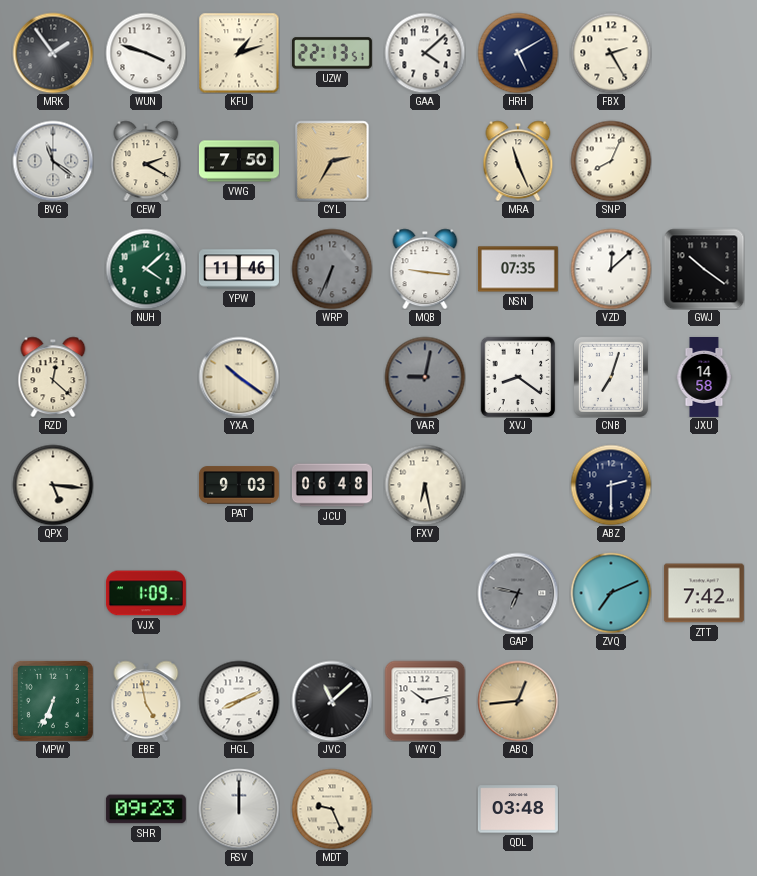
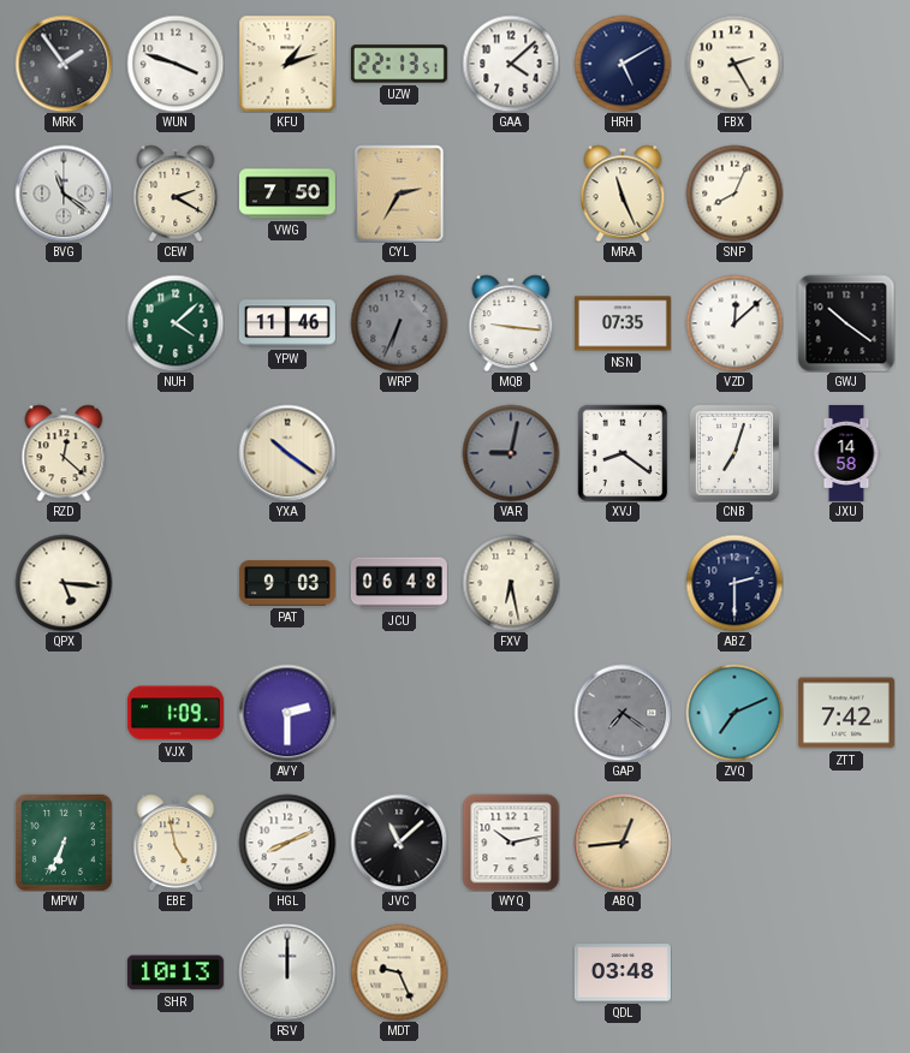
AVY: none -> 2:30 (287, 713)
GAP: 6:47 -> 7:21 (623, 713)
SHR: 09:23 -> 10:13 (176, 972)
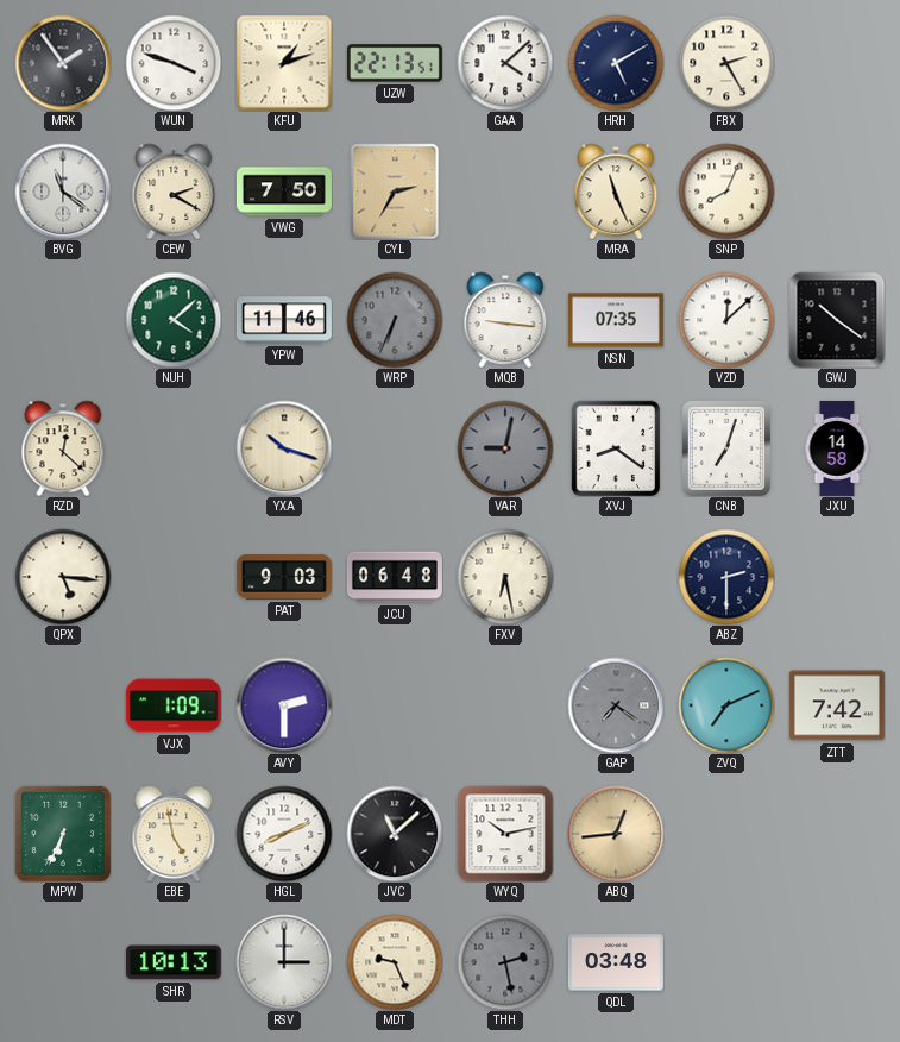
YXA: 10:21 -> 10:18 (284, 448)
RSV: 12:00 -> 3:00 (284, 962)
THH: none -> 2:28 (505, 962)
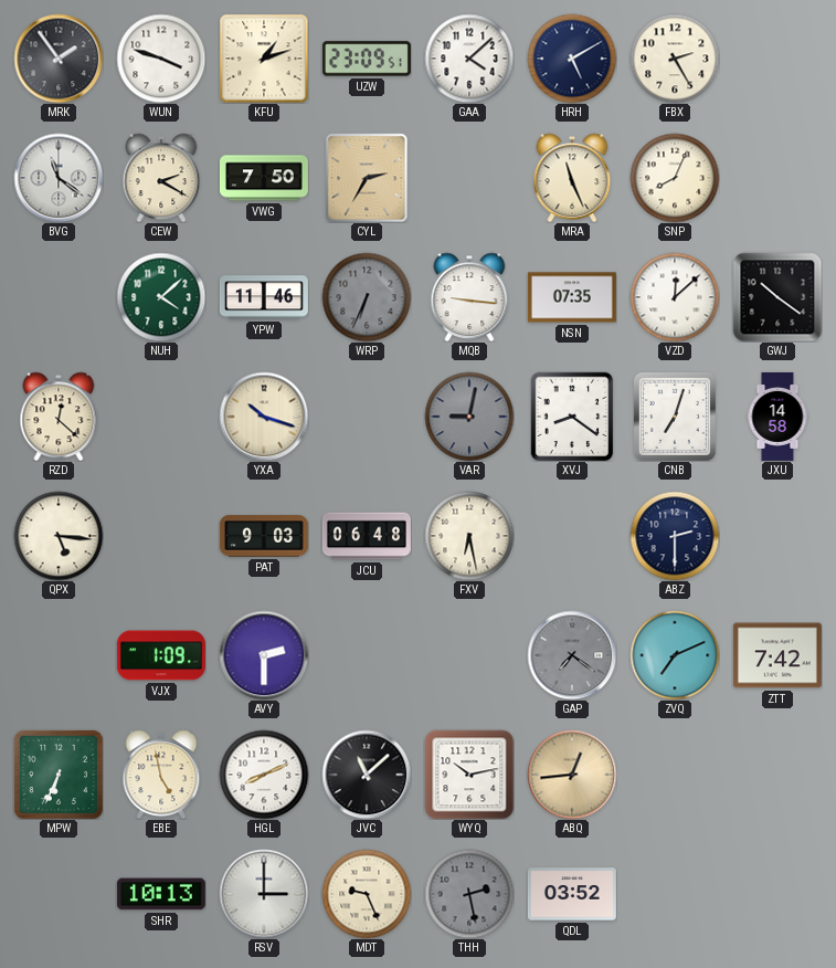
UZW: 22:13 -> 23:09 (367, 59)
QDL: 03:48 -> 03:52 (572, 894)
